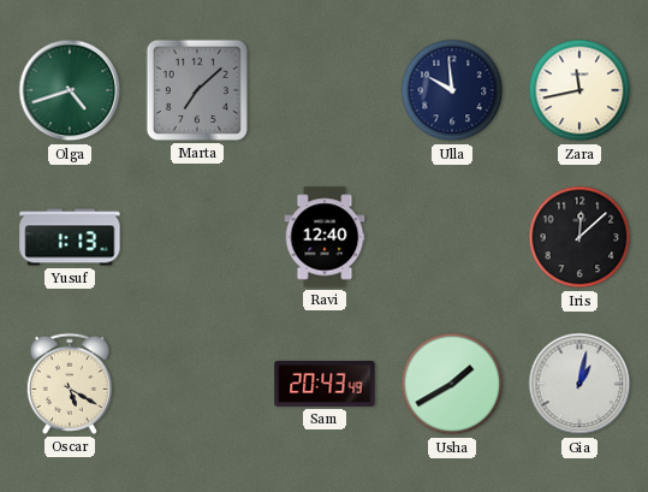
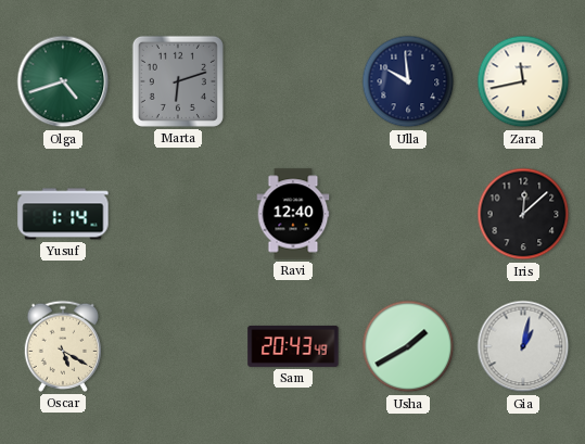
Marta: 7:08 -> 6:12 (178, 81)
Yusuf: 1:13 -> 1:14 (63, 214)
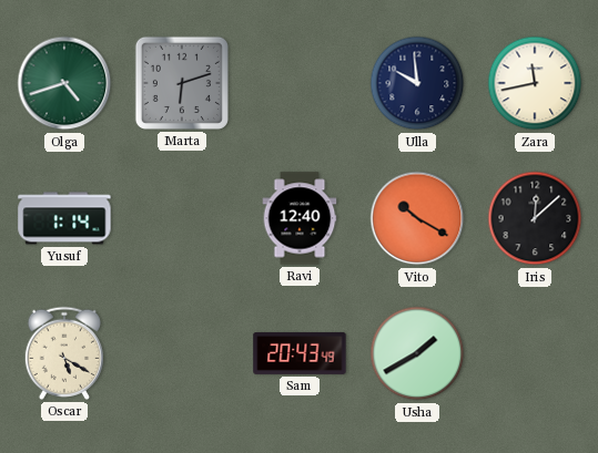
Vito: none -> 10:20 (417, 218)
Gia: 1:02 -> none (523, 346)
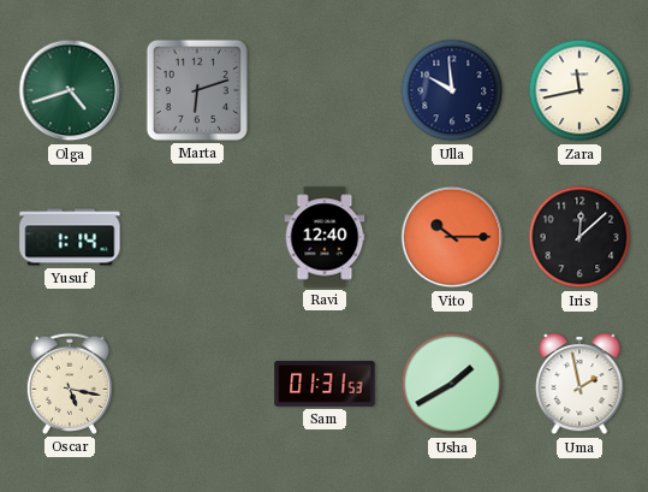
Vito: 10:20 -> 10:15 (452, 237)
Oscar: 5:20 -> 5:17 (69, 384)
Sam: 20:43 -> 01:31 (325, 384)
Uma: none -> 1:58 (579, 384)
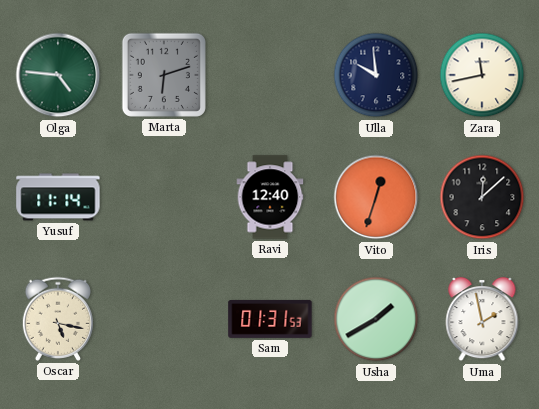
Olga: 4:42 -> 4:46 (58, 75)
Yusuf: 1:14 -> 11:14 (58, 197)
Vito: 10:15 -> 12:33 (376, 197)
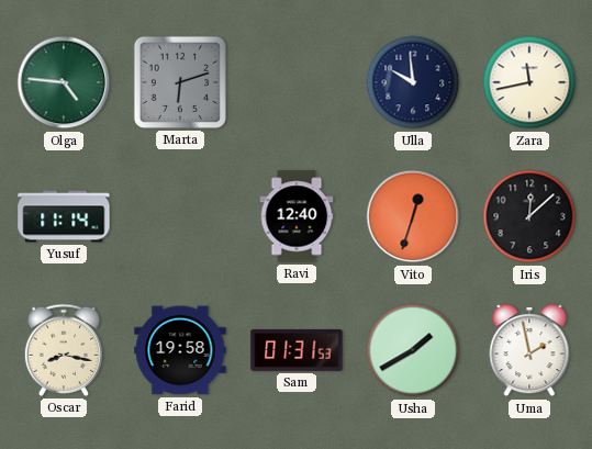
Oscar: 5:17 -> 8:17 (63, 350)
Farid: none -> 19:58 (180, 350)
